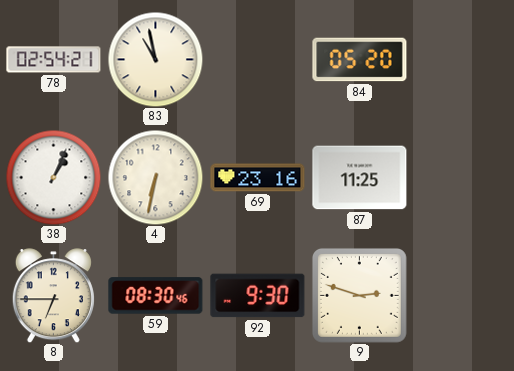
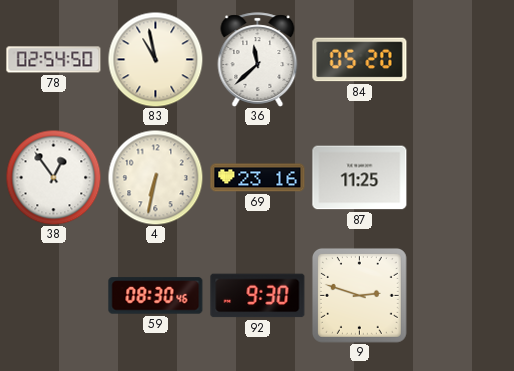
78: 02:54:21 -> 02:54:50 (54, 60)
36: none -> 11:38 (258, 60)
38: 1:04 -> 12:54 (53, 177)
8: 6:45 -> none (53, 296)
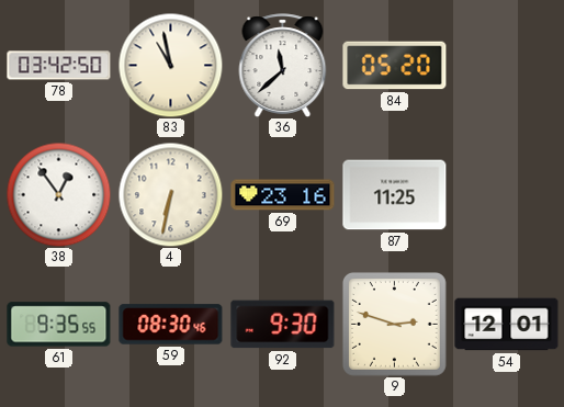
78: 02:54 -> 03:42 (59, 66)
61: none -> 9:35 (59, 325)
54: none -> 12:01 (507, 325)
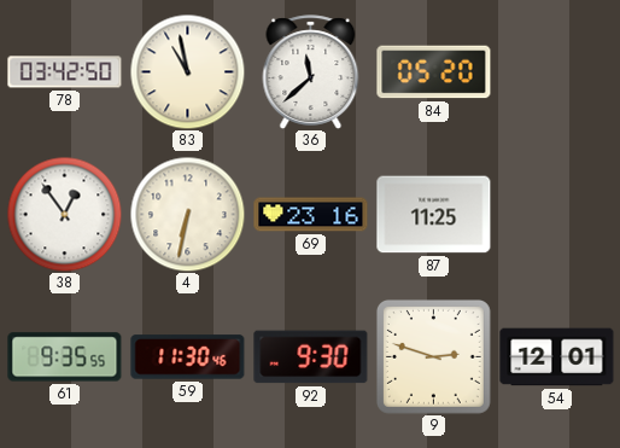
59: 08:30 -> 11:30 (188, 357)
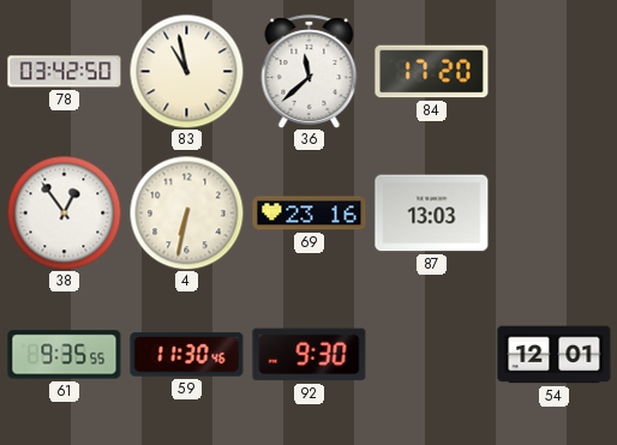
84: 05:20 -> 17:20 (432, 72)
87: 11:25 -> 13:03 (432, 214)
9: 2:48 -> none (433, 356)
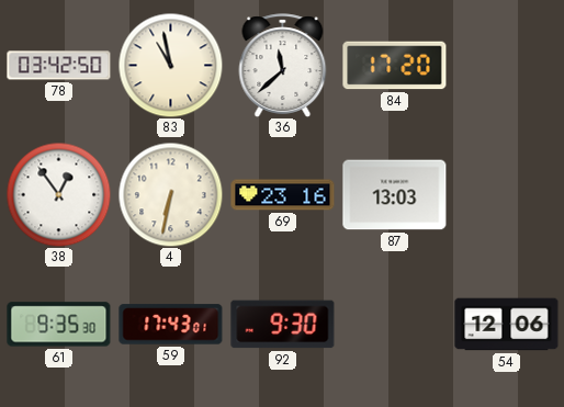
61: 9:35:55 -> 9:35:30 (59, 325)
59: 11:30 -> 17:43 (171, 325)
54: 12:01 -> 12:06 (507, 325)
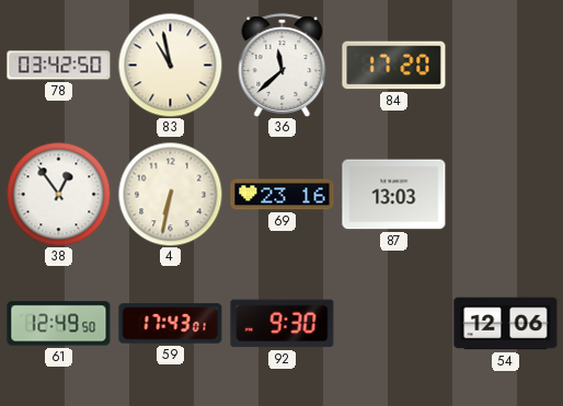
61: 9:35 -> 12:49 (59, 324)
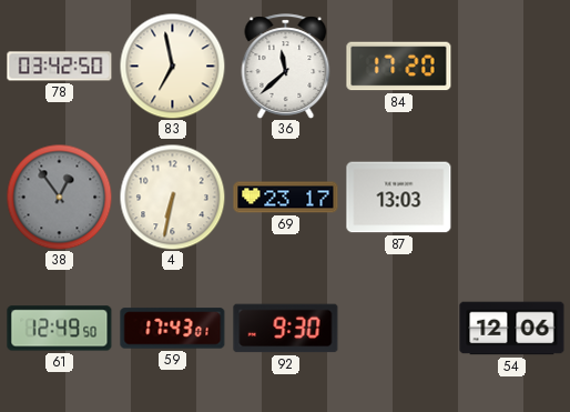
83: 10:58 -> 6:58 (172, 66)
38 dial: white -> grey (59, 197)
69: 23:16 -> 23:17 (286, 198)
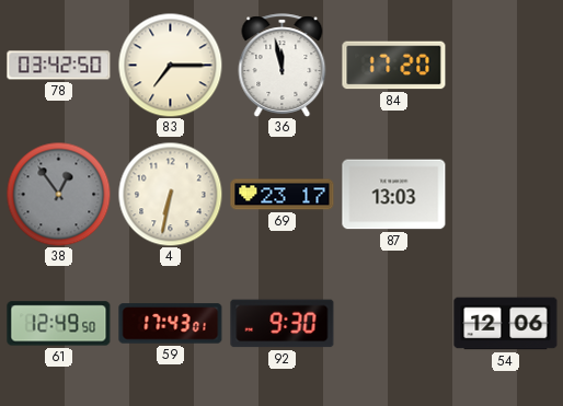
83: 6:58 -> 7:15 (170, 65)
36: 11:38 -> 11:58 (283, 66)
